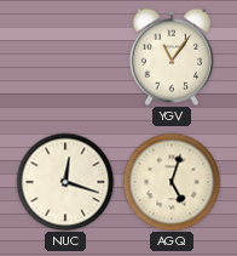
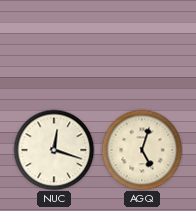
YGV: 11:06 -> none (172, 57)
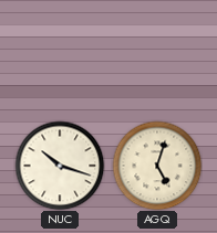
NUC: 12:18 -> 10:18 (60, 166)
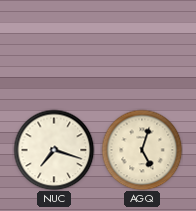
NUC: 10:18 -> 7:18 (54, 150)
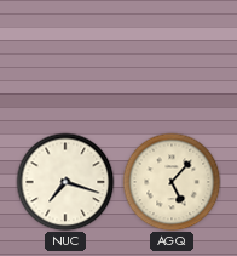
AGQ: 5:03 -> 5:07 (172, 182)
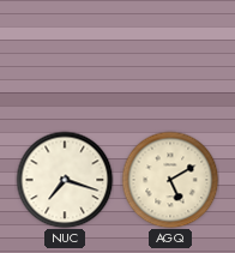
AGQ: 5:07 -> 5:10 (170, 180)
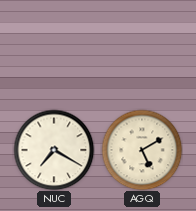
NUC: 7:18 -> 7:20 (54, 150)
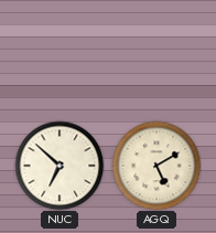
NUC: 7:20 -> 6:52 (60, 166)
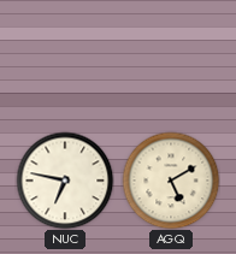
NUC: 6:52 -> 6:47 (65, 181)
